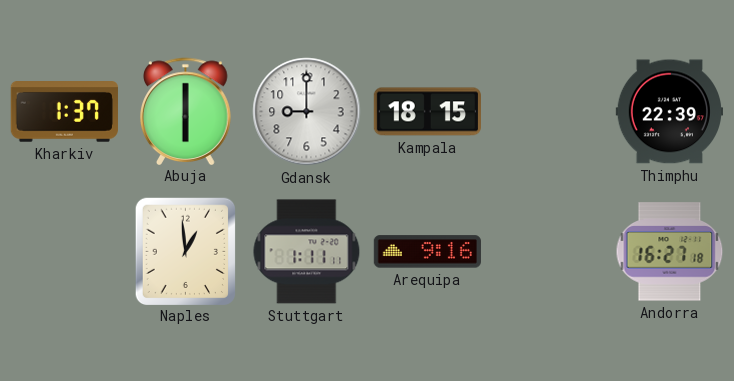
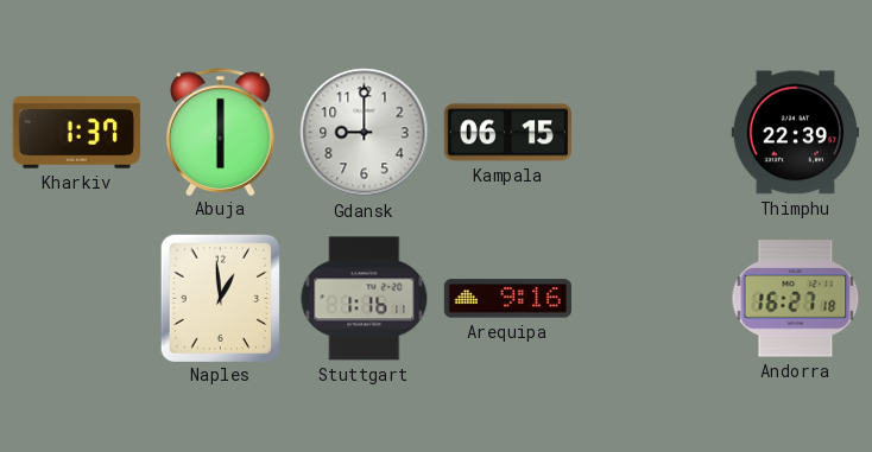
Kampala: 18:15 -> 06:15 (507, 133)
Stuttgart: 1:11 -> 1:16 (365, 299)
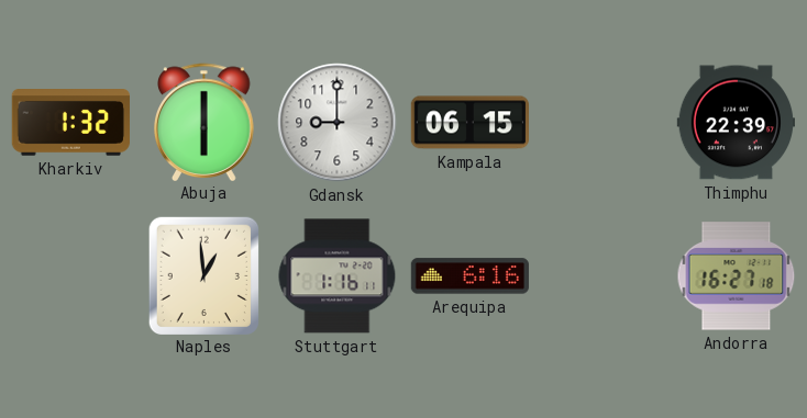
Kharkiv: 1:37 -> 1:32 (70, 123)
Arequipa: 9:16 -> 6:16 (469, 276)
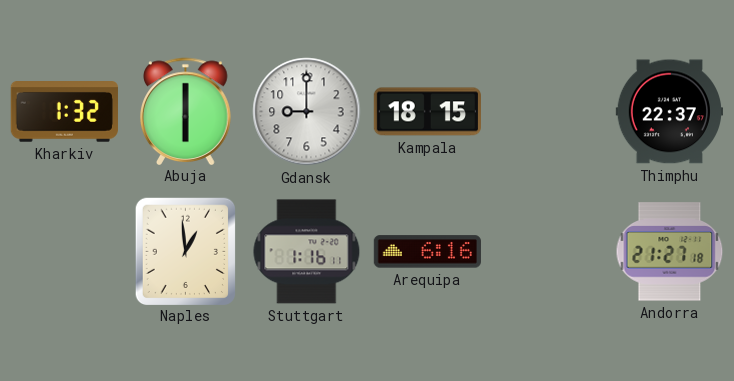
Kampala: 06:15 -> 18:15 (427, 112)
Thimphu: 22:39 -> 22:37 (669, 112)
Andorra: 16:27 -> 21:27 (670, 252)
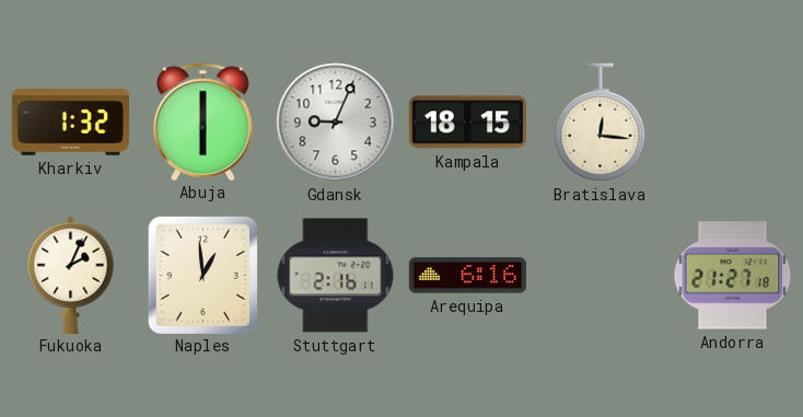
Gdansk: 9:00 -> 9:04 (336, 123)
Bratislava: none -> 12:16 (601, 123)
Thimphu: 22:37 -> none (669, 112)
Fukuoka: none -> 2:04 (71, 275)
Stuttgart: 1:16 -> 2:16 (336, 276)
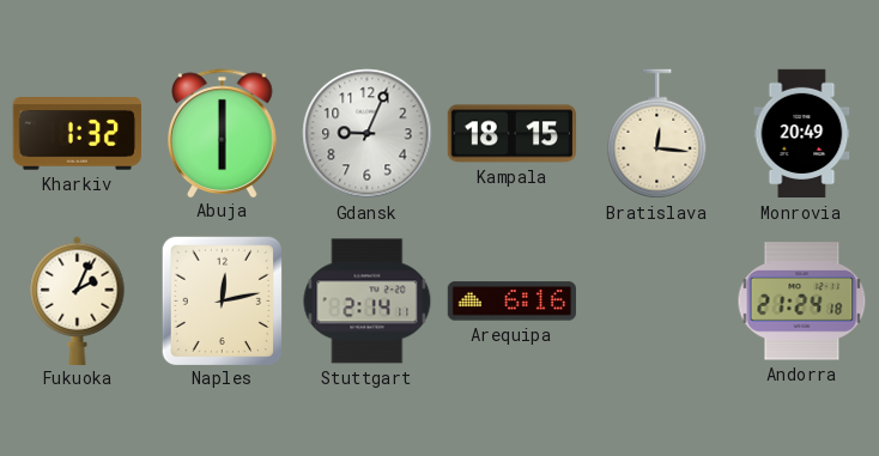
Monrovia: none -> 20:49 (802, 134)
Naples: 12:59 -> 12:13 (222, 300)
Stuttgart: 2:16 -> 2:14 (368, 302)
Andorra: 21:27 -> 21:24 (802, 302)
